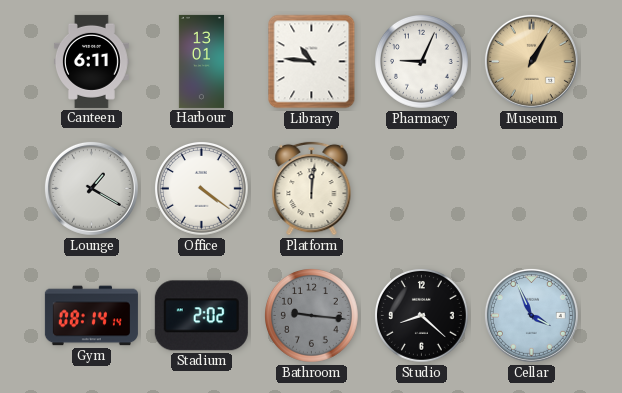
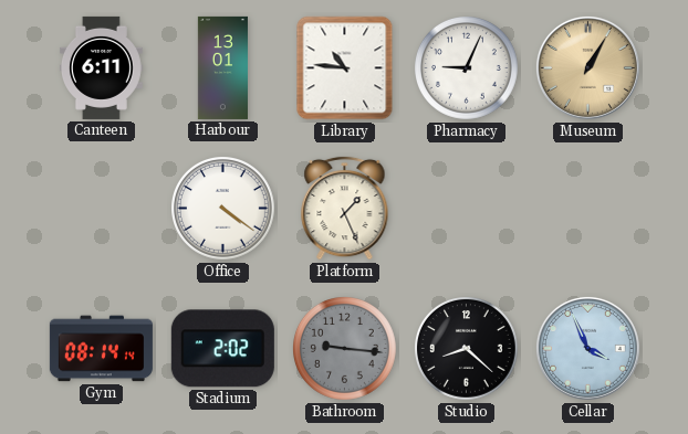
Lounge: 1:20 -> none (91, 188)
Platform: 12:01 -> 1:26 (345, 208)
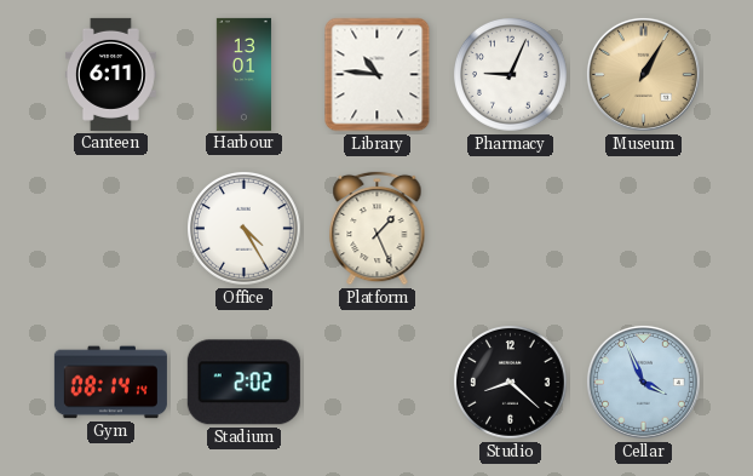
Office: 4:21 -> 4:25 (245, 229)
Bathroom: 9:16 -> none (345, 349)
